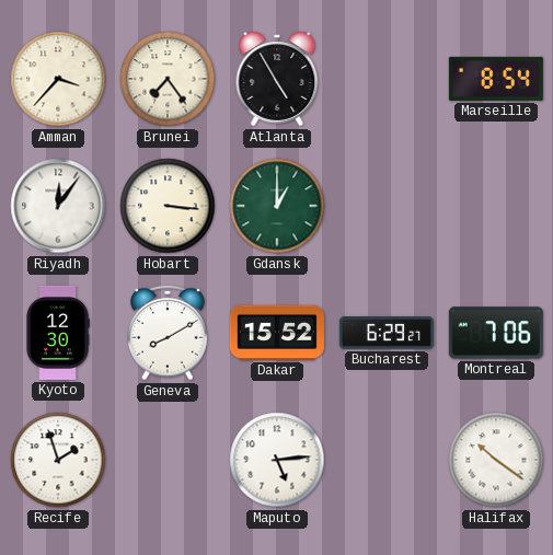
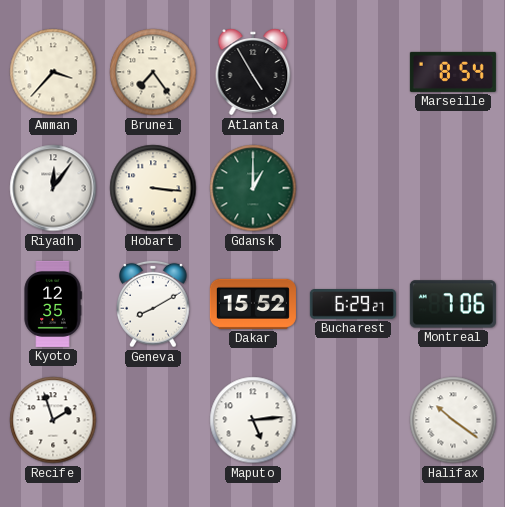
Kyoto: 12:30 -> 12:35 (53, 304)
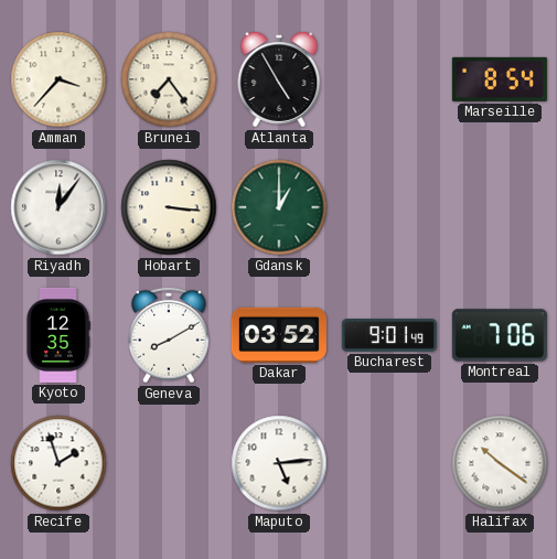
Dakar: 15:52 -> 03:52 (279, 335)
Bucharest: 6:29 -> 9:01 (389, 336)
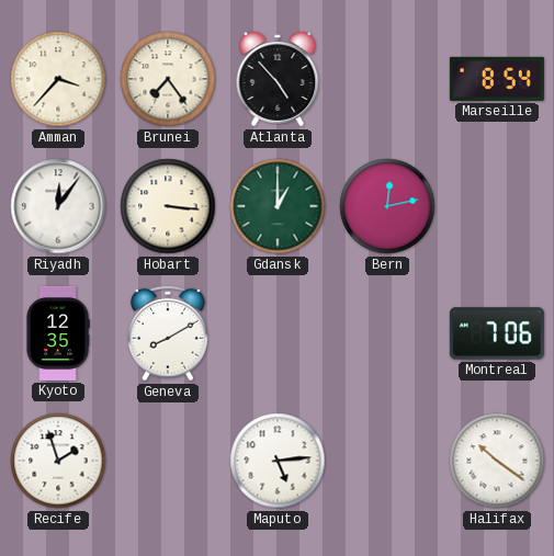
Atlanta: 4:55 -> 4:53 (278, 79)
Bern: none -> 12:13 (387, 206)
Dakar: 03:52 -> none (279, 335)
Bucharest: 9:01 -> none (389, 336)
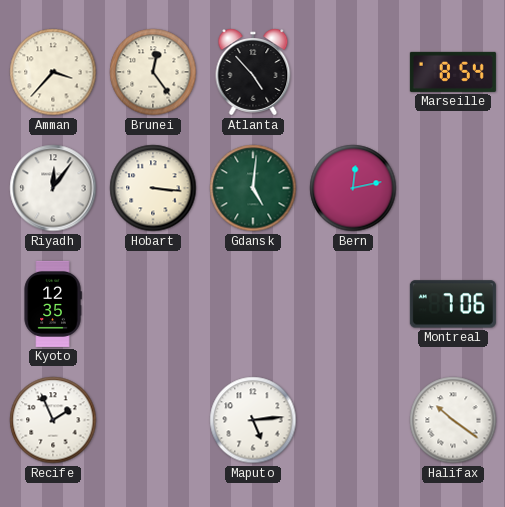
Brunei: 7:24 -> 12:24 (153, 72)
Gdansk: 1:00 -> 5:01 (253, 188)
Geneva: 8:10 -> none (168, 333)
Recife: 1:57 -> 1:56 (53, 420)
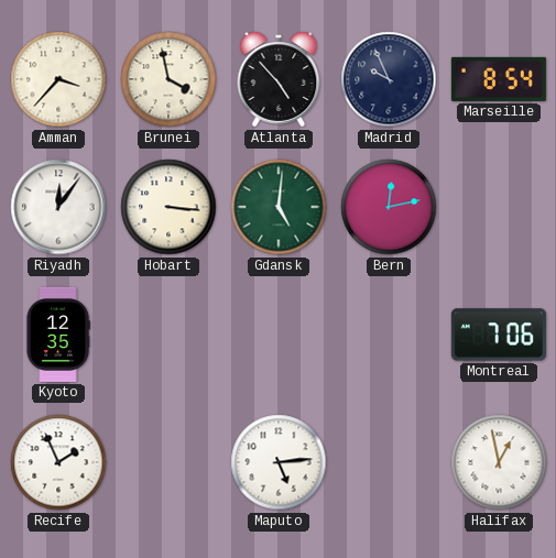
Brunei: 12:24 -> 3:58 (168, 79)
Madrid: none -> 9:56 (389, 79)
Halifax: 10:21 -> 12:58 (499, 462)
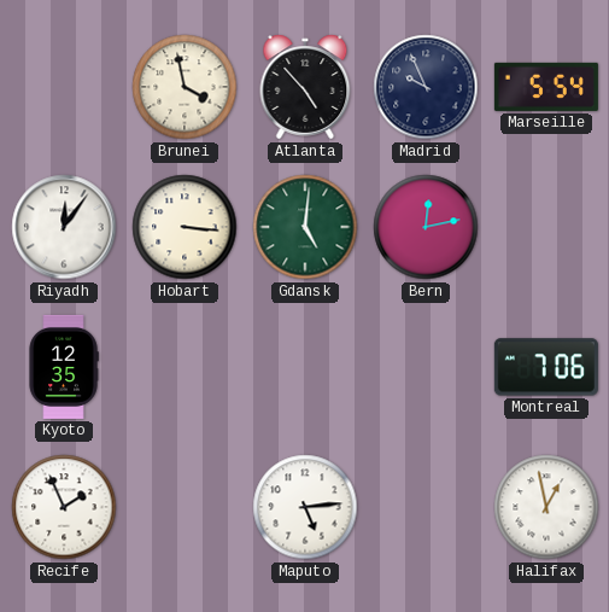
Amman: 3:37 -> none (58, 79)
Marseille: 8:54 -> 5:54 (546, 87)
